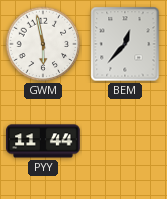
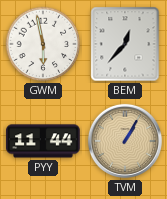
TVM: none -> 1:05 (125, 141)
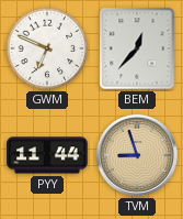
GWM: 5:58 -> 6:49 (47, 48)
TVM: 1:05 -> 8:57 (137, 155)
